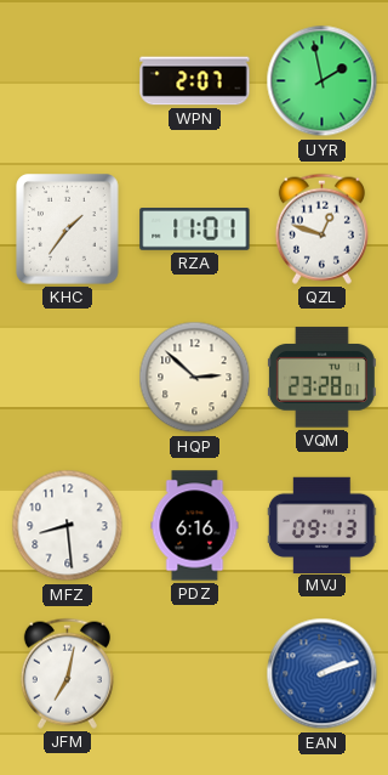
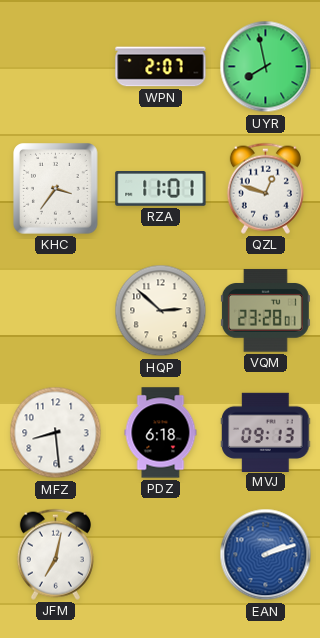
UYR: 1:58 -> 7:58 (266, 67)
KHC: 1:36 -> 3:36 (56, 189)
PDZ: 6:16 -> 6:18 (161, 433)
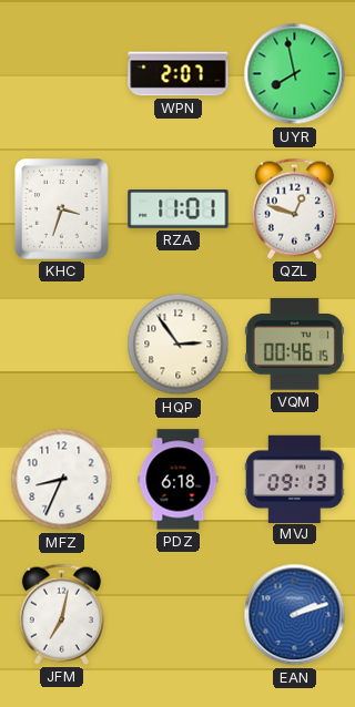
KHC: 3:36 -> 3:33 (62, 209)
HQP: 2:52 -> 2:54 (179, 345)
VQM: 23:28 -> 00:46 (294, 345)
MFZ: 8:29 -> 8:34 (62, 480)
